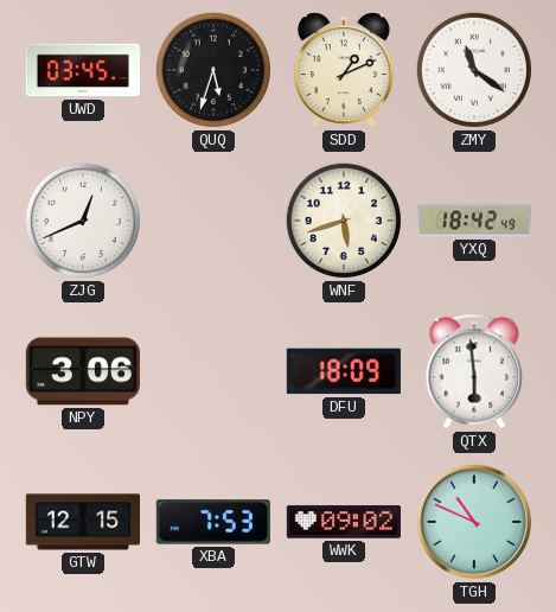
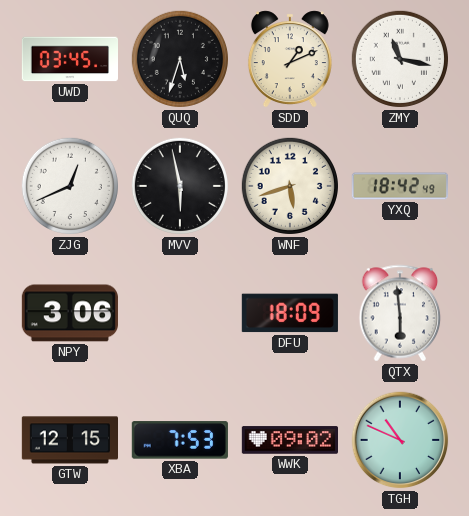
ZMY: 11:21 -> 11:17 (400, 59)
MVV: none -> 5:58 (180, 186)
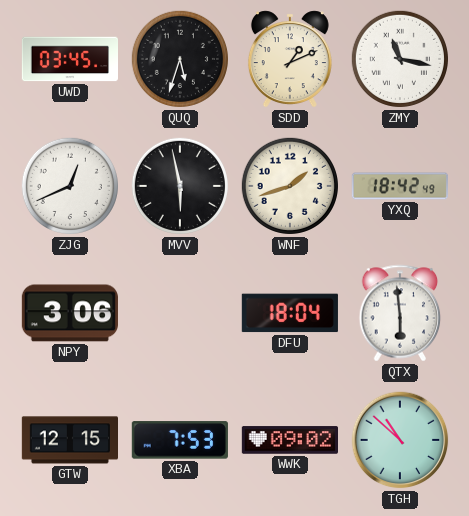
WNF: 5:42 -> 1:42 (290, 186)
DFU: 18:09 -> 18:04 (290, 313)
TGH: 10:49 -> 10:52 (400, 440)
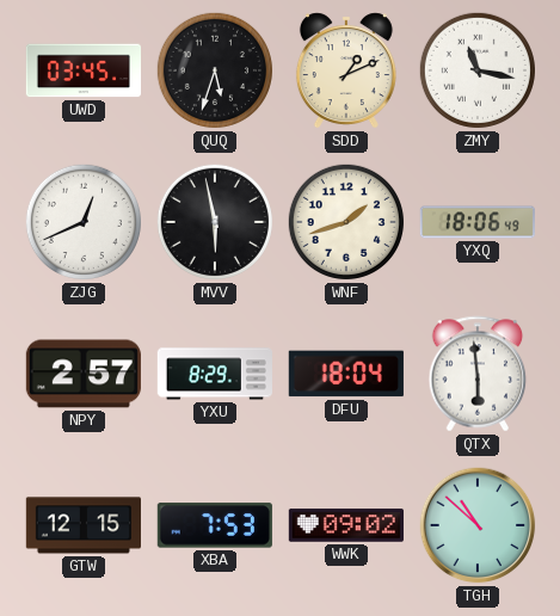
YXQ: 18:42 -> 18:06 (476, 222)
NPY: 3:06 -> 2:57 (84, 374)
YXU: none -> 8:29 (214, 374)
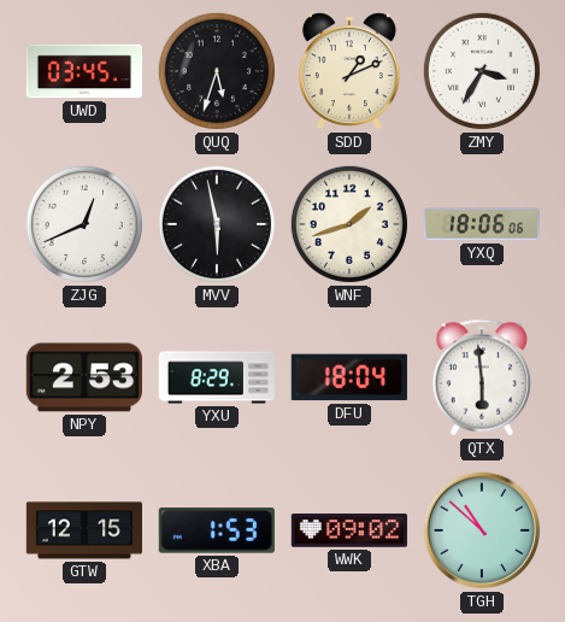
ZMY: 11:17 -> 3:35 (482, 71)
YXQ: 18:06:49 -> 18:06:06 (481, 224)
NPY: 2:57 -> 2:53 (84, 377)
XBA: 7:53 -> 1:53 (217, 530)
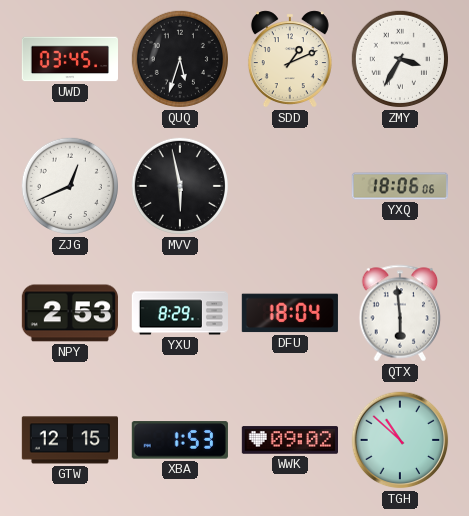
WNF: 1:42 -> none (349, 224)
